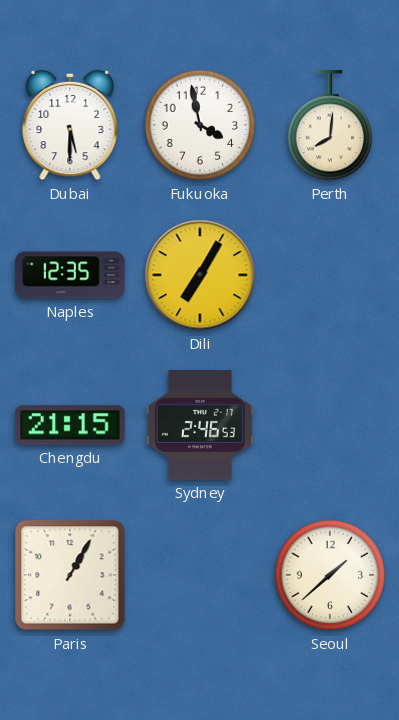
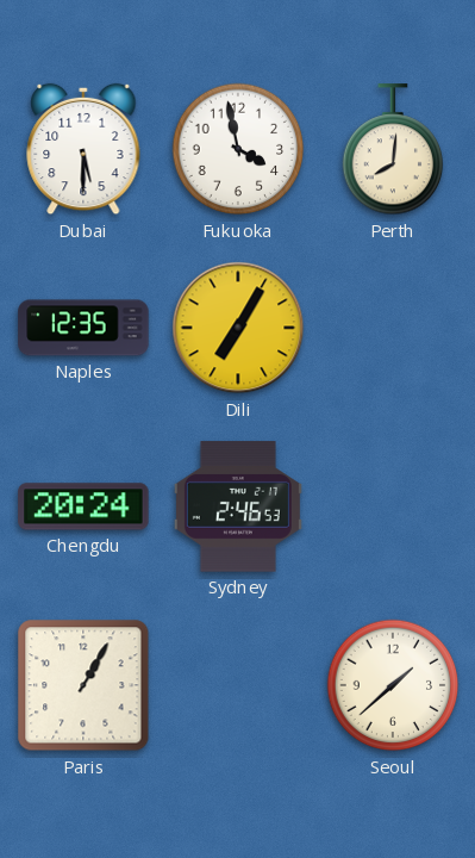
Chengdu: 21:15 -> 20:24 (83, 506)
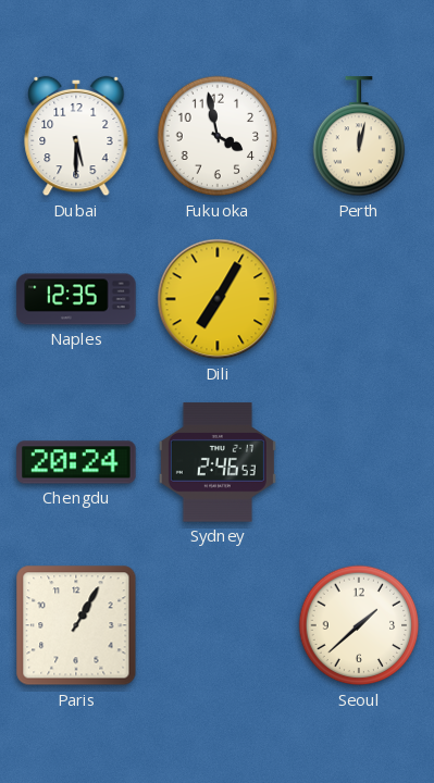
Perth: 8:01 -> 12:02 (359, 137)
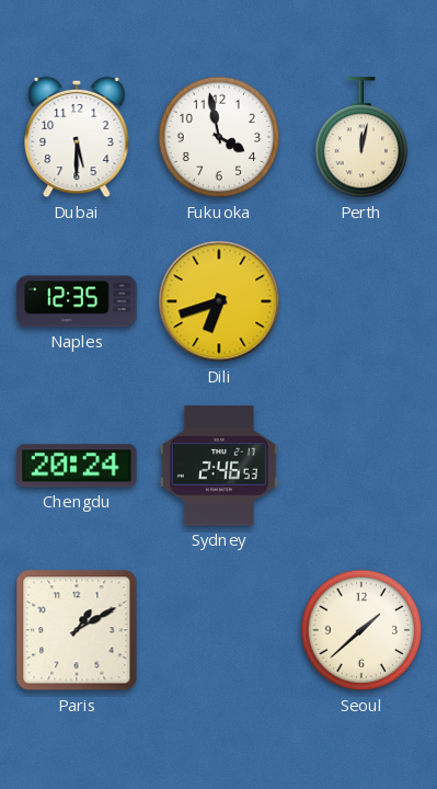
Dili: 7:05 -> 6:42 (219, 301)
Paris: 1:05 -> 1:10 (77, 630)
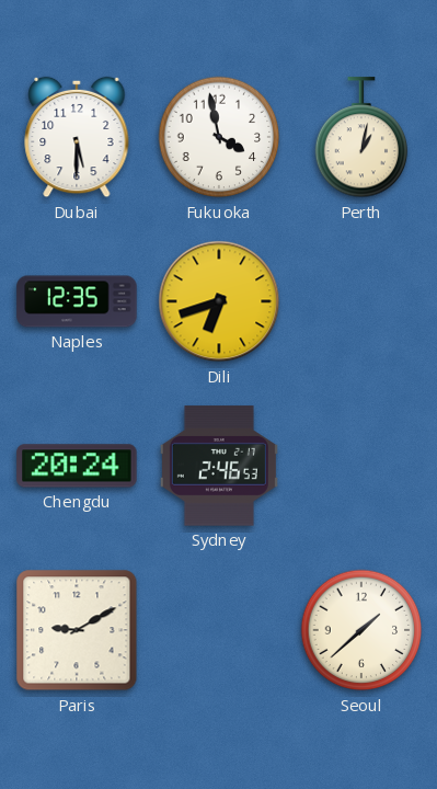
Perth: 12:02 -> 1:02 (361, 138)
Paris: 1:10 -> 9:10 (77, 630)
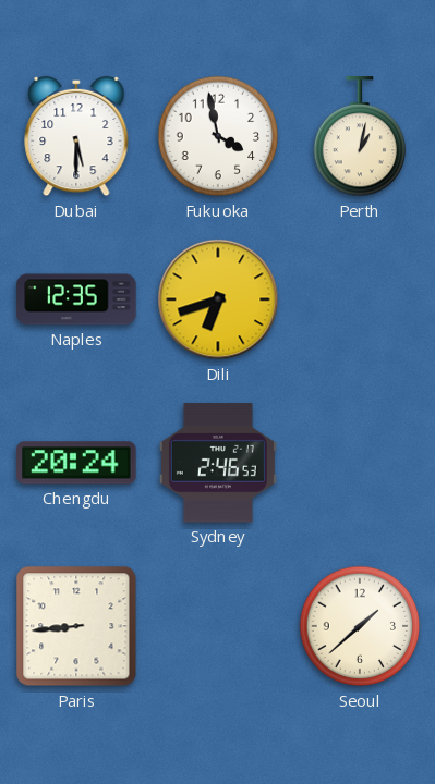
Paris: 9:10 -> 8:44 (76, 626)
